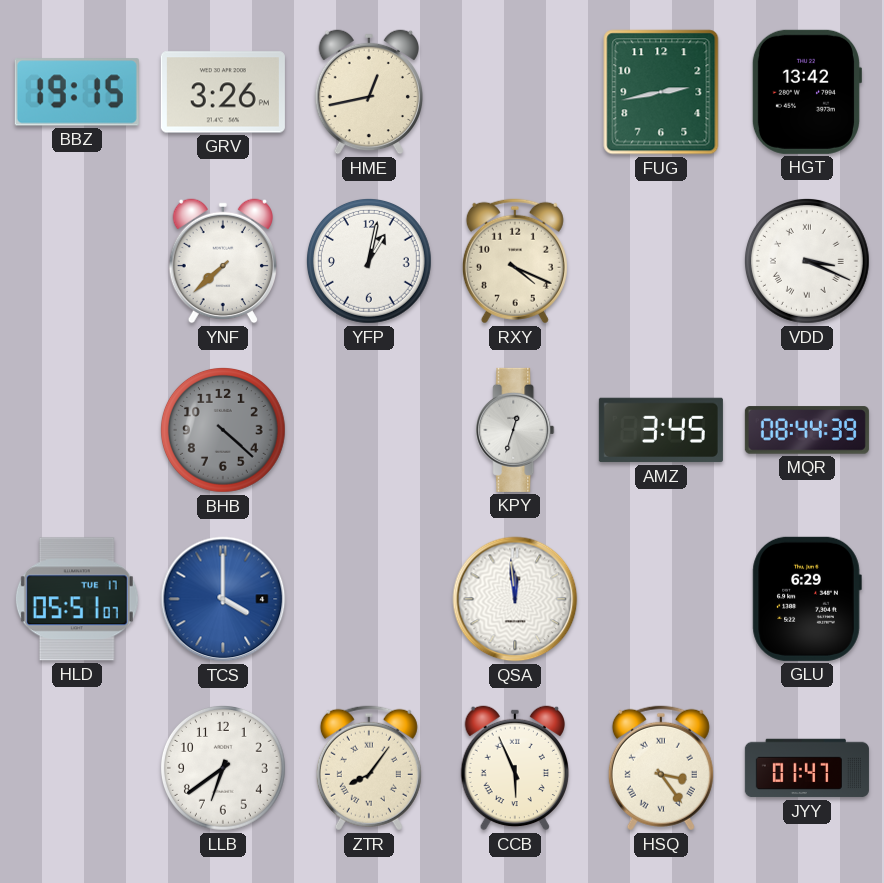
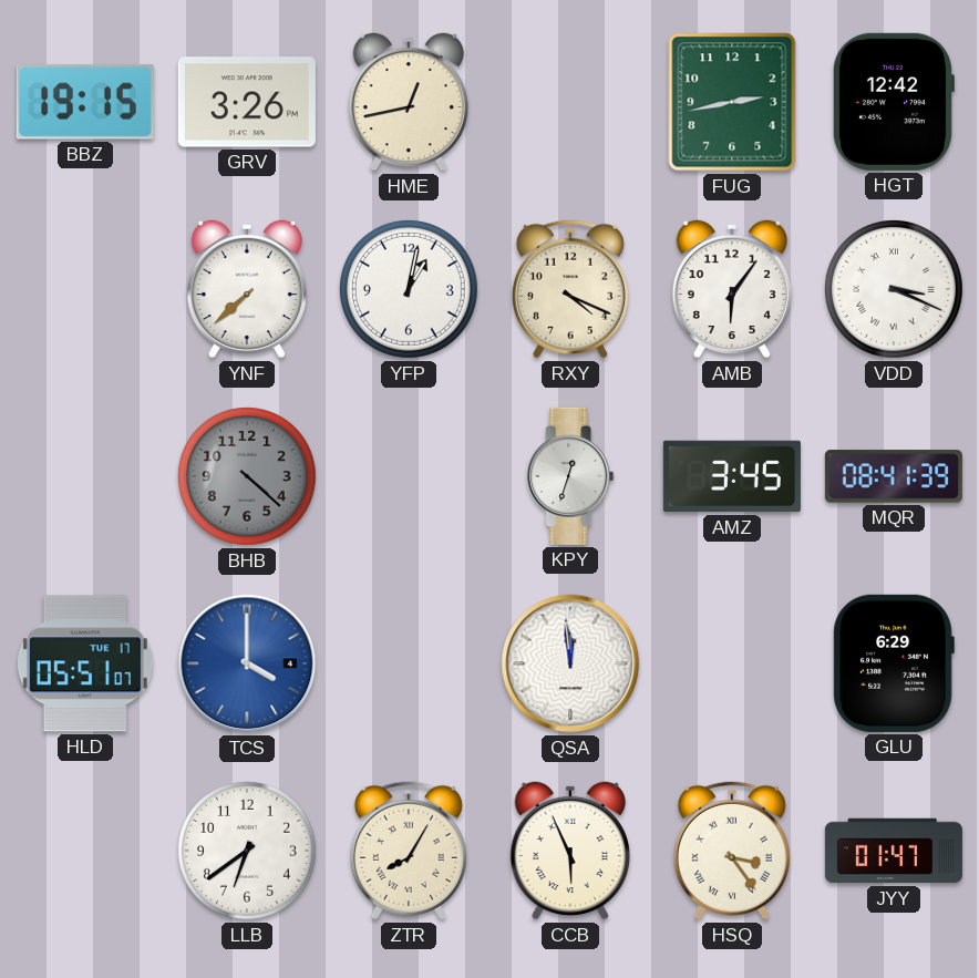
HGT: 13:42 -> 12:42 (893, 102)
AMB: none -> 6:06 (731, 289)
MQR: 08:44 -> 08:41 (894, 476)
ZTR: 8:06 -> 8:05 (409, 851)
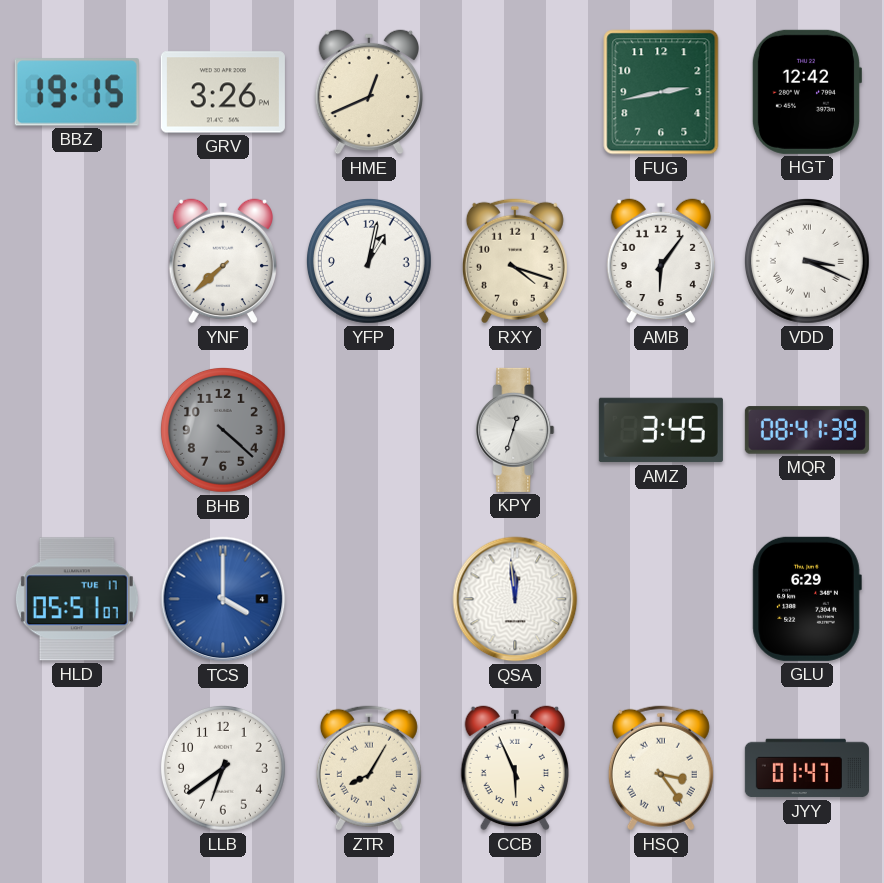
HME: 12:43 -> 12:41 (368, 92)
RXY: 4:19 -> 4:18 (515, 261)
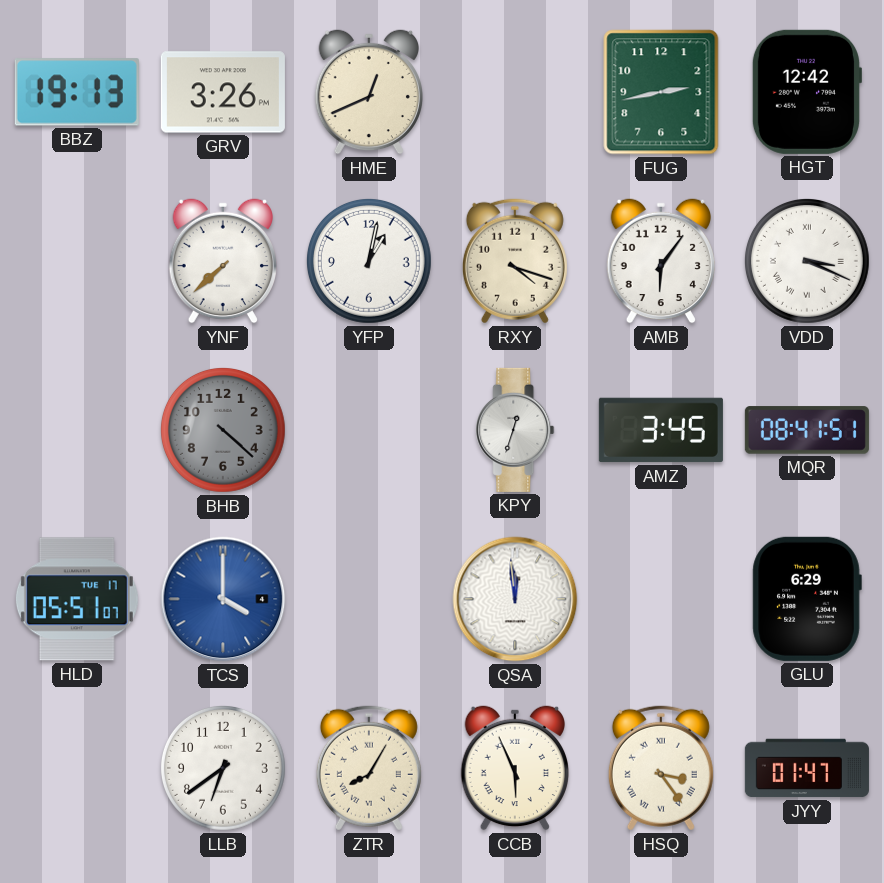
BBZ: 19:15 -> 19:13 (77, 92)
MQR: 08:41:39 -> 08:41:51 (807, 430)
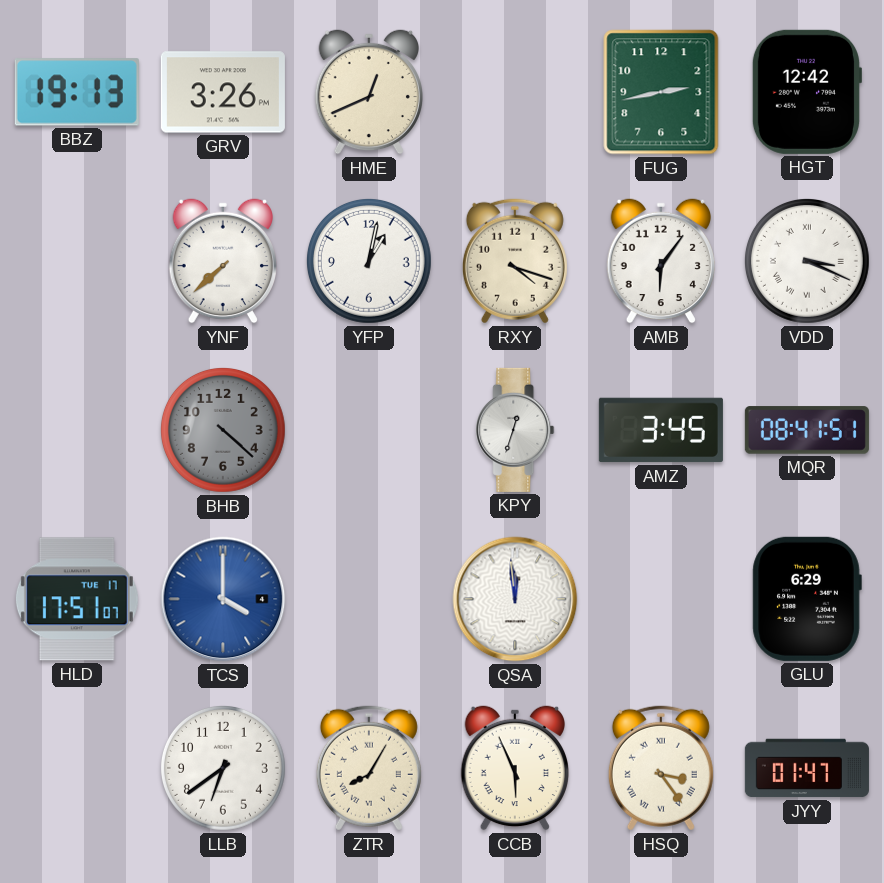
HLD: 05:51 -> 17:51 (77, 599)
